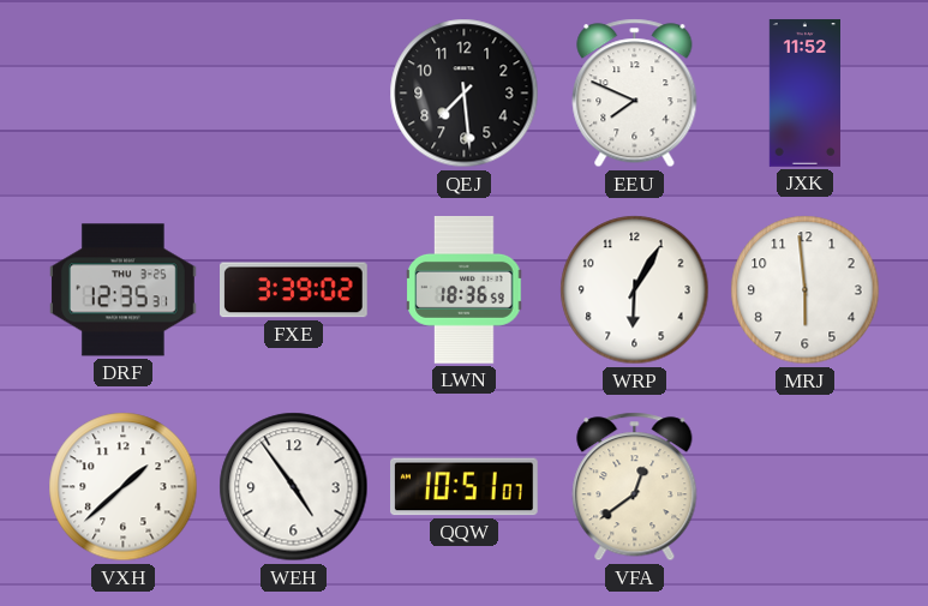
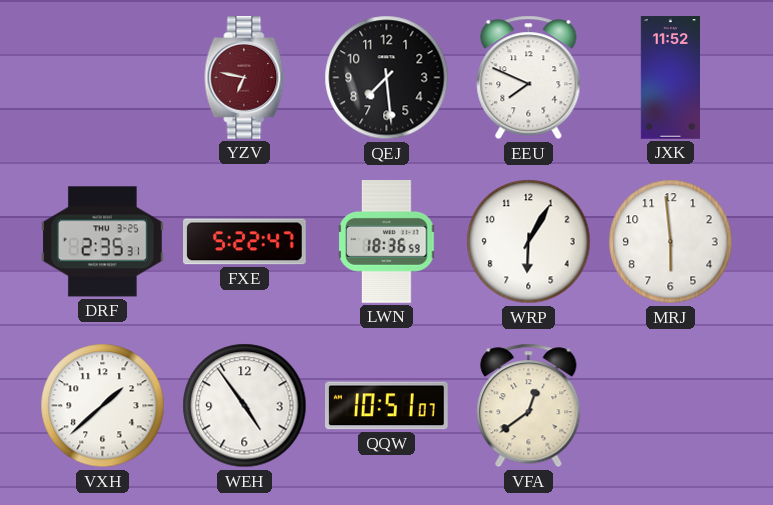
YZV: none -> 6:47 (245, 78)
DRF: 12:35 -> 2:35 (103, 242)
FXE: 3:39 -> 5:22 (245, 242)
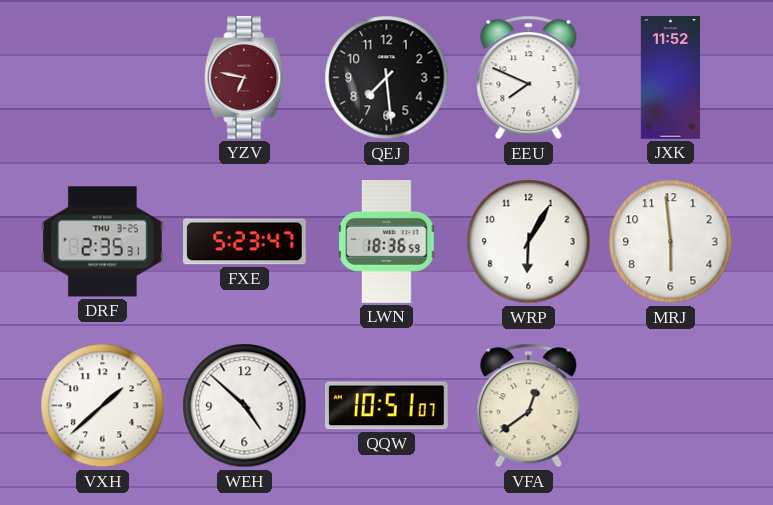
FXE: 5:22 -> 5:23 (245, 242)
WEH: 4:54 -> 4:52 (245, 406)
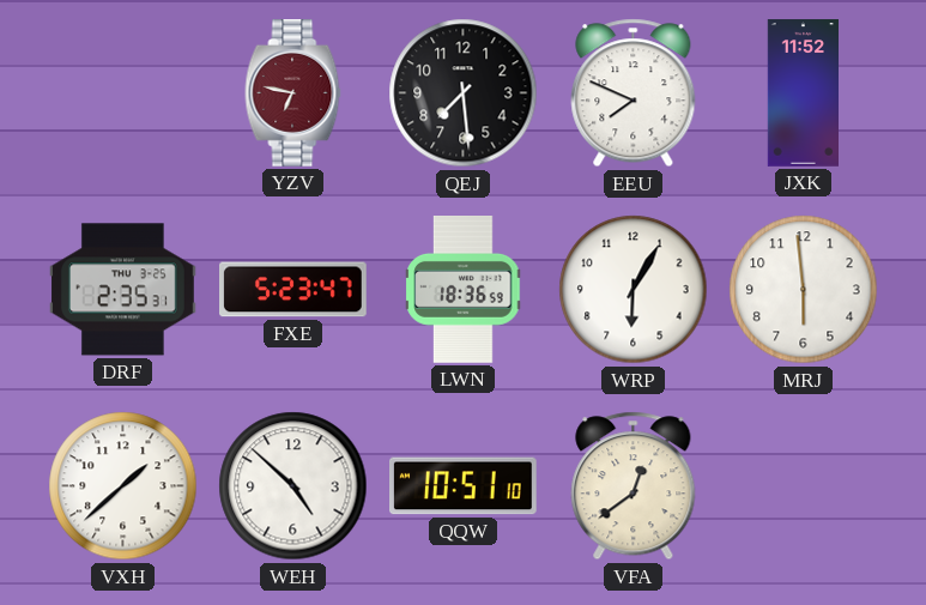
QQW: 10:51:07 -> 10:51:10 (464, 486)
